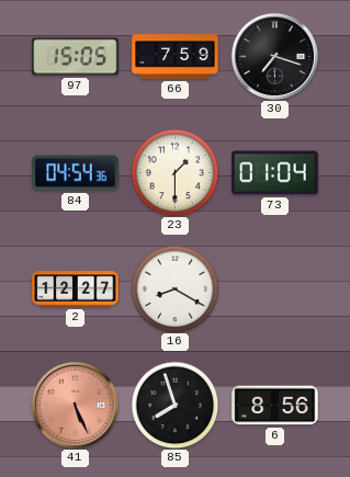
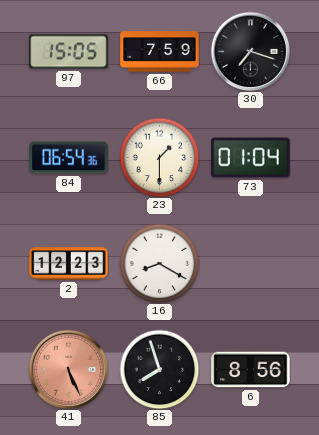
84: 04:54 -> 06:54 (69, 158)
2: 12:27 -> 12:23 (69, 264)
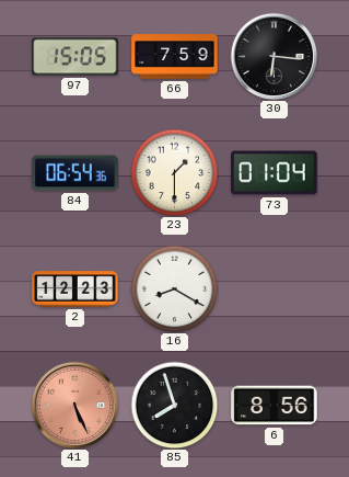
30: 7:18 -> 6:16 (274, 56)
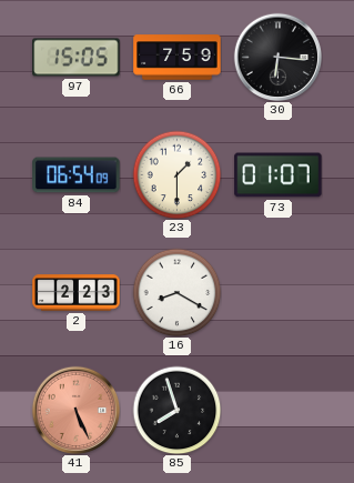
84: 06:54:36 -> 06:54:09 (77, 175)
73: 01:04 -> 01:07 (279, 175)
2: 12:23 -> 2:23 (77, 293)
6: 8:56 -> none (275, 406)
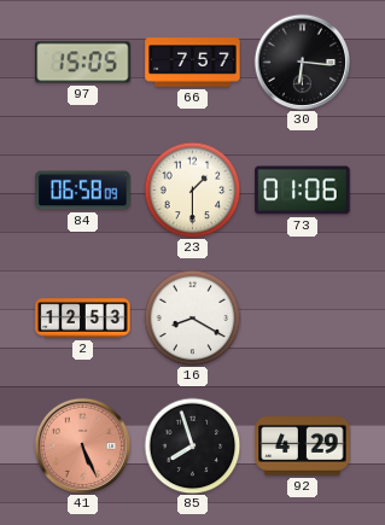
66: 7:59 -> 7:57 (193, 63)
84: 06:54 -> 06:58 (83, 191)
73: 01:07 -> 01:06 (303, 191)
2: 2:23 -> 12:53 (83, 319)
92: none -> 4:29 (303, 447)
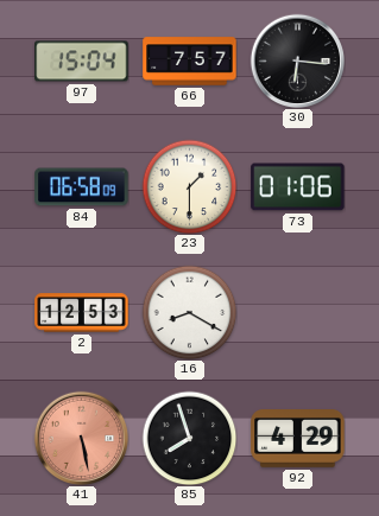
97: 15:05 -> 15:04 (82, 62)
41: 5:26 -> 5:28 (81, 438)
